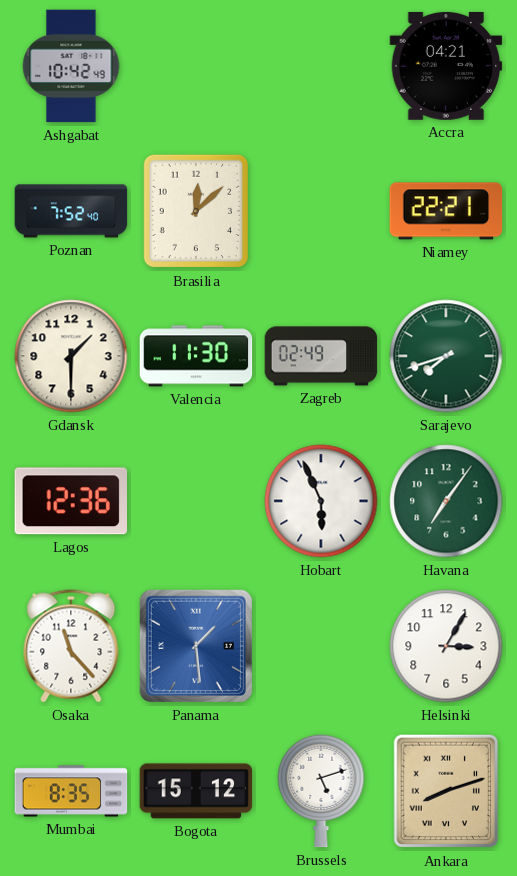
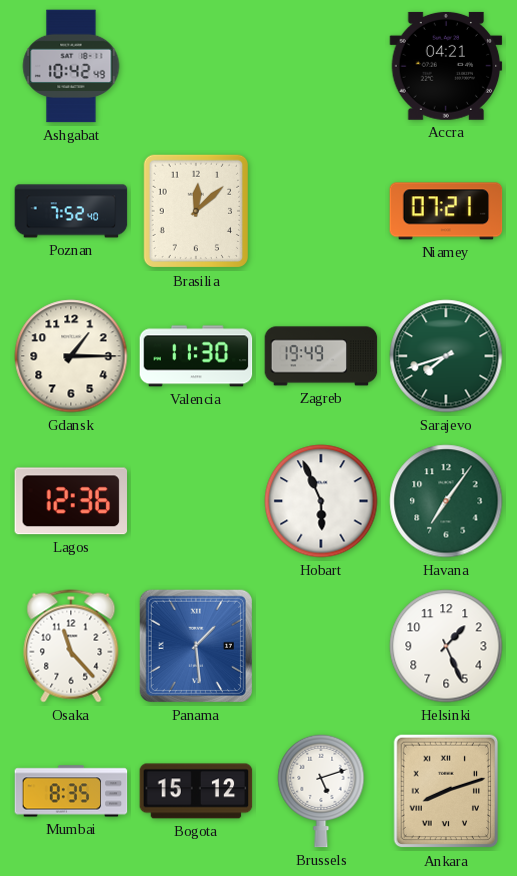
Niamey: 22:21 -> 07:21 (446, 211)
Gdansk: 1:30 -> 1:15 (71, 356)
Zagreb: 02:49 -> 19:49 (321, 356)
Helsinki: 3:05 -> 1:26 (446, 646)
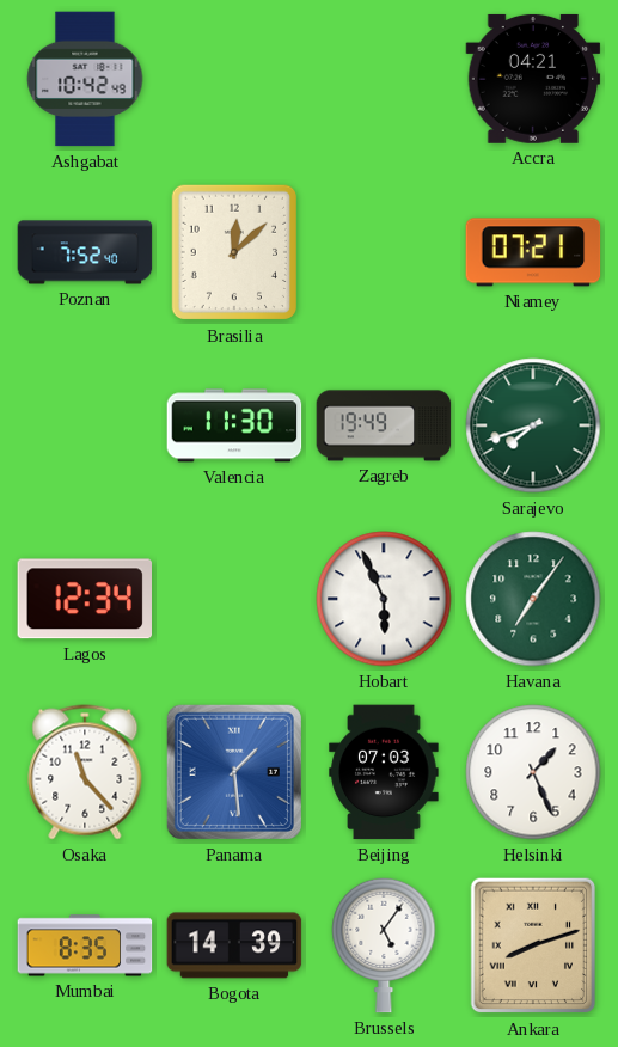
Gdansk: 1:15 -> none (71, 356)
Lagos: 12:36 -> 12:34 (85, 599)
Beijing: none -> 07:03 (384, 772)
Bogota: 15:12 -> 14:39 (234, 945)
Brussels: 5:12 -> 5:06 (384, 945)
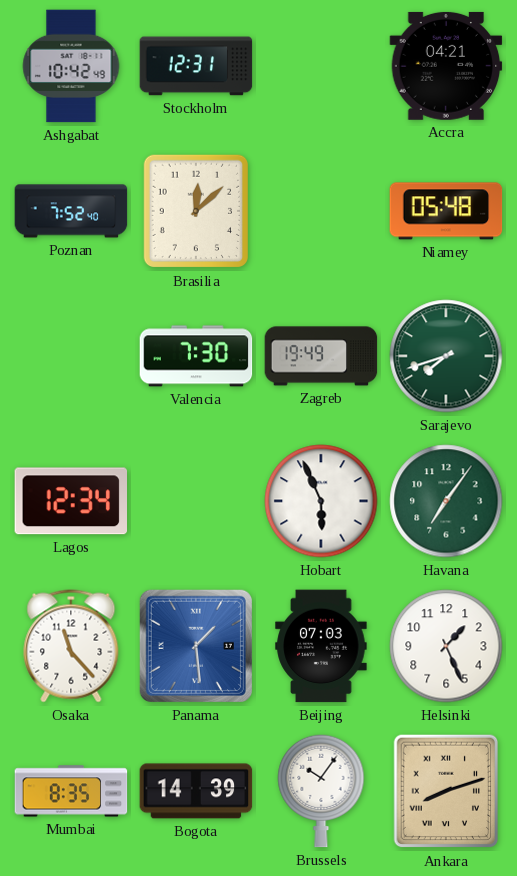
Stockholm: none -> 12:31 (196, 66)
Niamey: 07:21 -> 05:48 (446, 211)
Valencia: 11:30 -> 7:30 (196, 356)
Brussels: 5:06 -> 10:06 (321, 791)
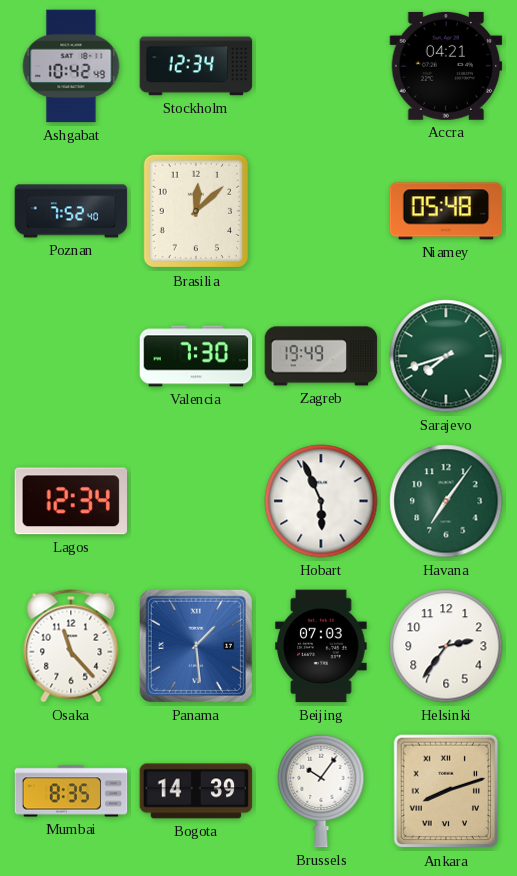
Stockholm: 12:31 -> 12:34 (196, 66)
Helsinki: 1:26 -> 2:36 (446, 646)
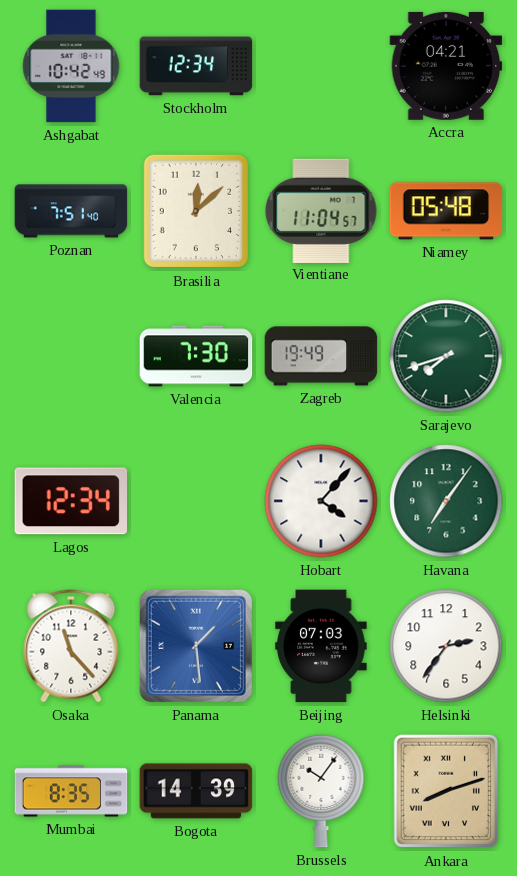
Poznan: 7:52 -> 7:51 (71, 211)
Vientiane: none -> 11:04 (321, 210)
Hobart: 5:56 -> 4:07 (321, 501)
